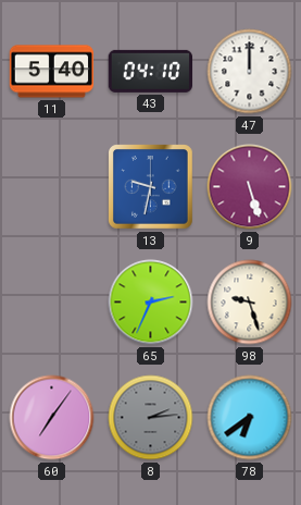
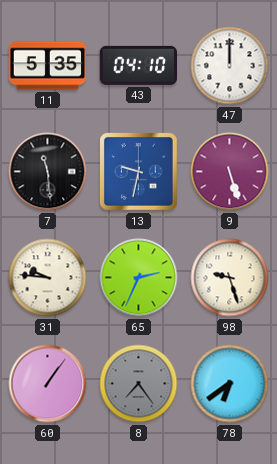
11: 5:40 -> 5:35 (48, 66)
7: none -> 11:29 (48, 172)
31: none -> 9:46 (48, 278)
60: 7:06 -> 1:06 (48, 384)
8: 2:14 -> 7:24 (139, 384)
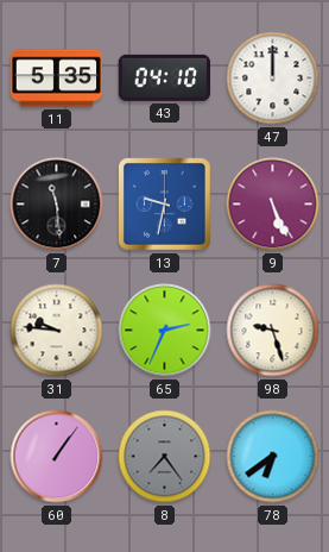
9: 5:27 -> 5:26 (273, 205)
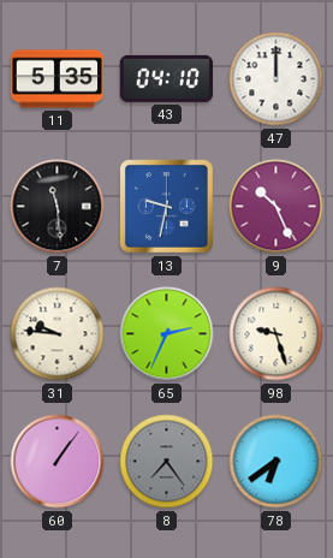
9: 5:26 -> 10:26 (276, 207)
